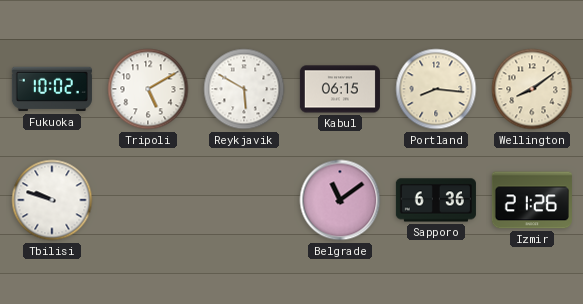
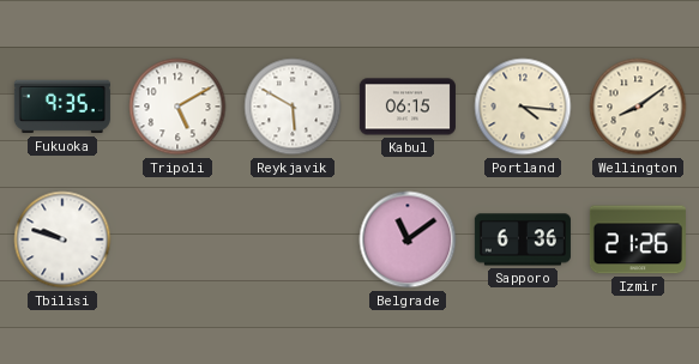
Fukuoka: 10:02 -> 9:35 (62, 107)
Portland: 8:16 -> 4:16 (523, 107)
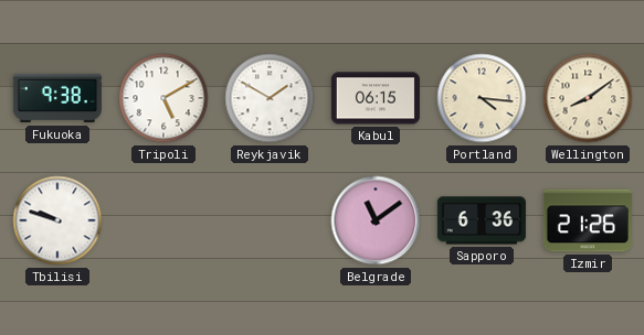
Fukuoka: 9:35 -> 9:38 (57, 98)
Reykjavik: 5:50 -> 1:50 (270, 98)
